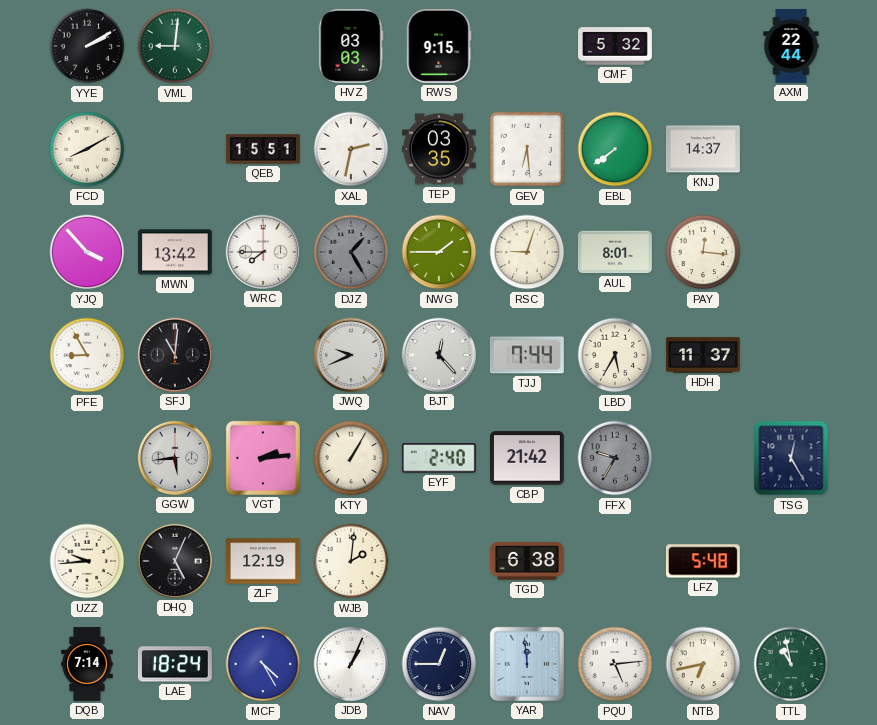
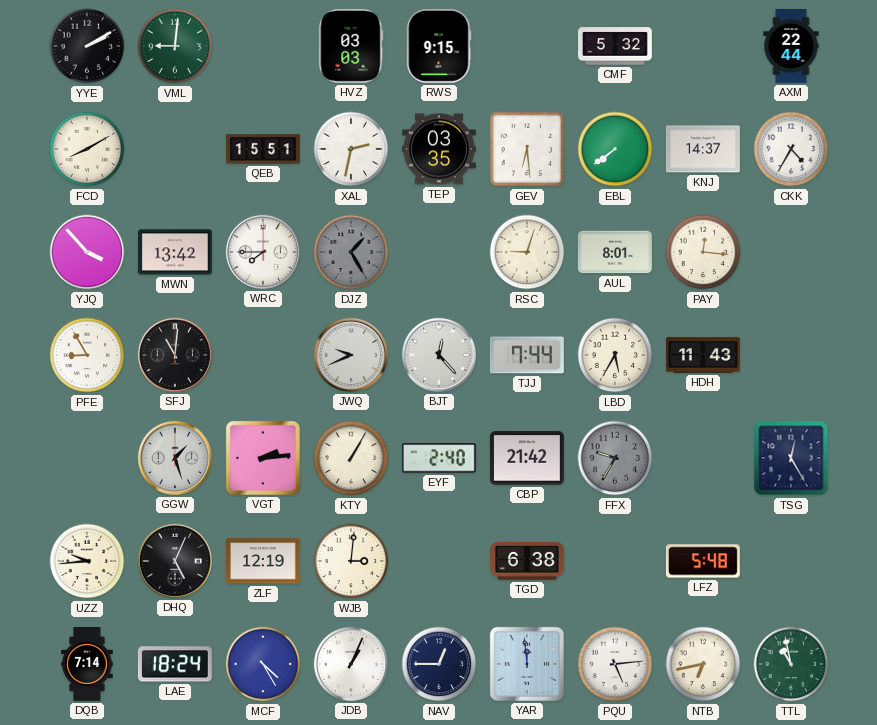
CKK: none -> 4:35 (791, 149)
NWG: 1:45 -> none (439, 252)
HDH: 11:37 -> 11:43 (703, 355)
GGW: 5:44 -> 1:27 (175, 458)
WJB: 2:01 -> 3:01 (351, 561)
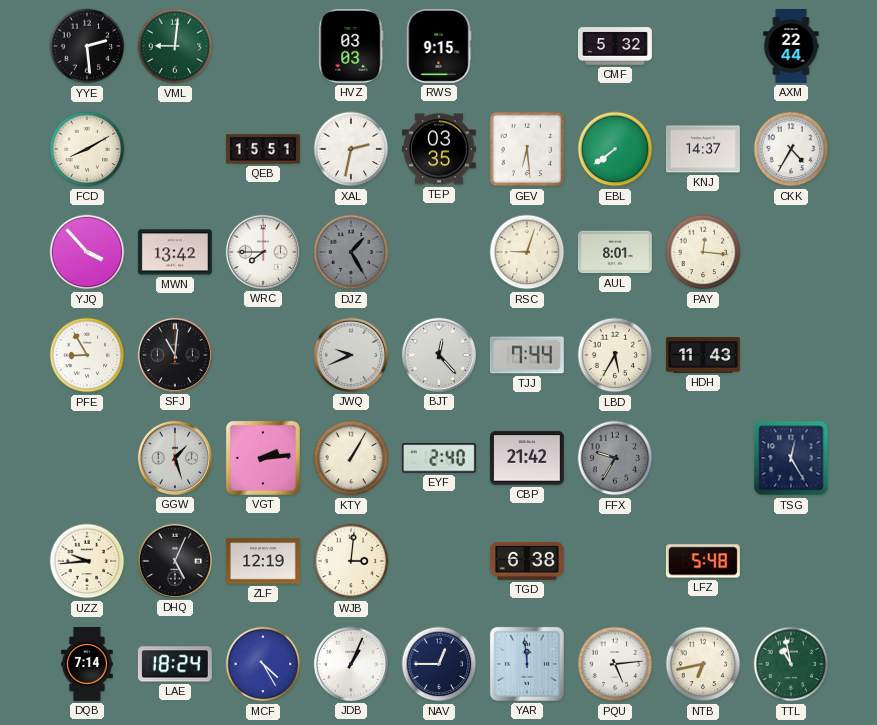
YYE: 2:10 -> 2:29 (87, 46)
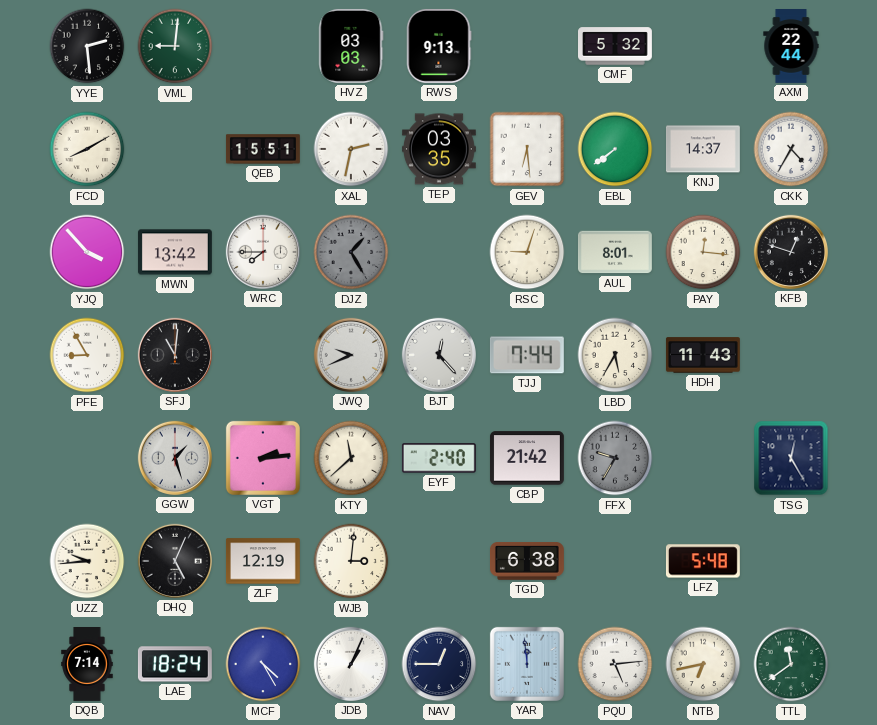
RWS: 9:15 -> 9:13 (439, 46)
KFB: none -> 12:48 (791, 252)
KTY: 1:05 -> 11:38 (351, 458)
TTL: 10:58 -> 11:39 (791, 664)
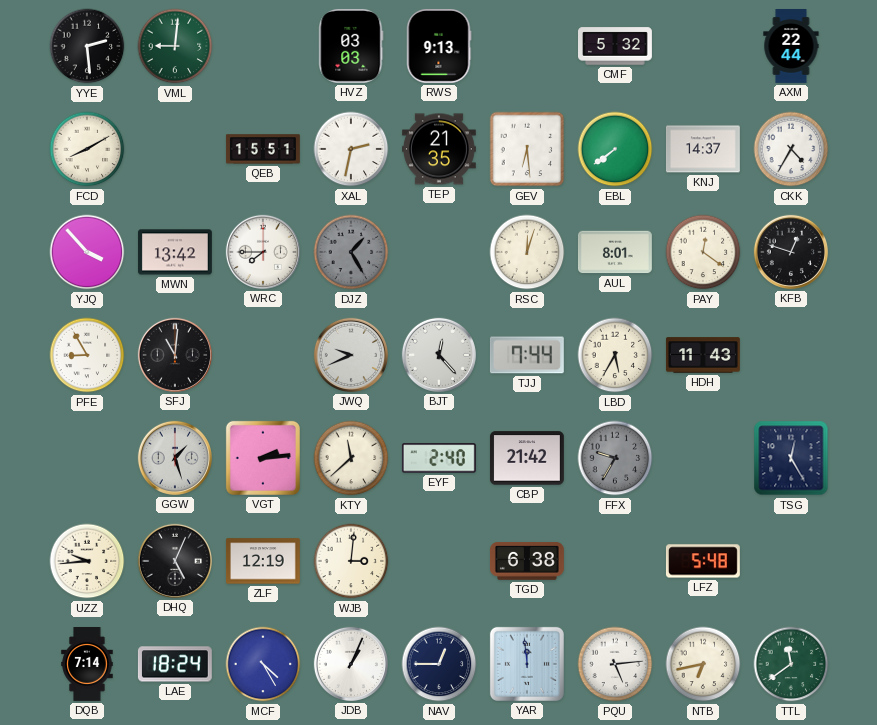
TEP: 03:35 -> 21:35 (439, 149)
RSC: 9:03 -> 12:03 (527, 252)
PAY: 12:16 -> 12:21 (703, 252)
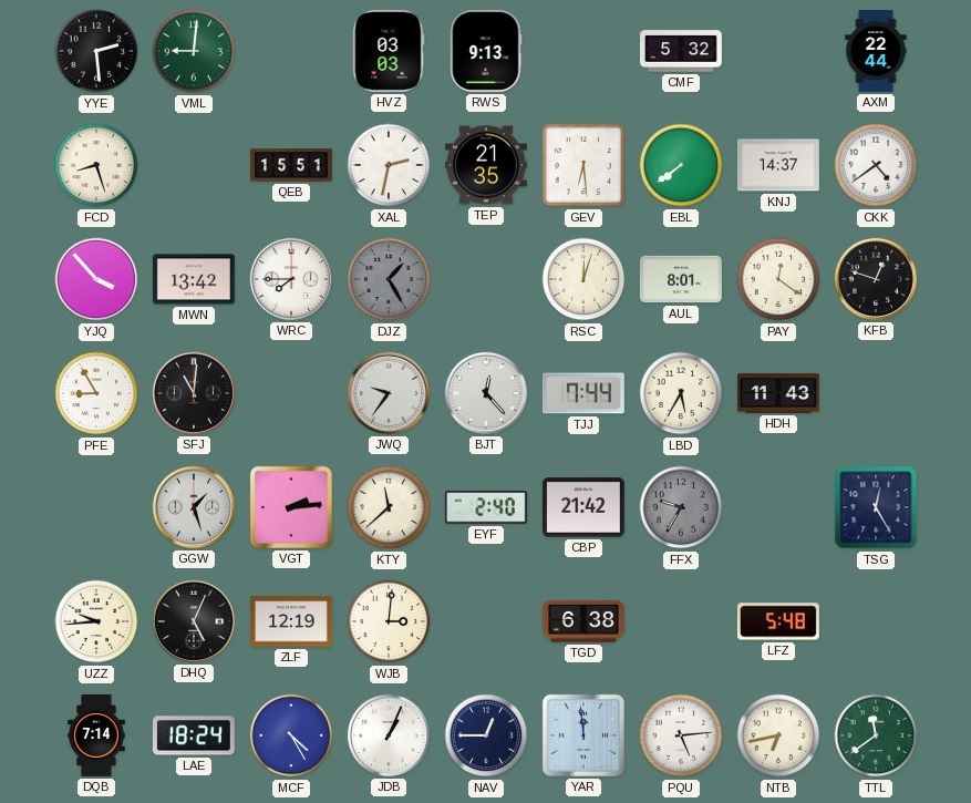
FCD: 8:10 -> 8:27 (96, 165)
CKK: 4:35 -> 4:39 (876, 165)
JWQ: 9:41 -> 9:36 (389, 393)
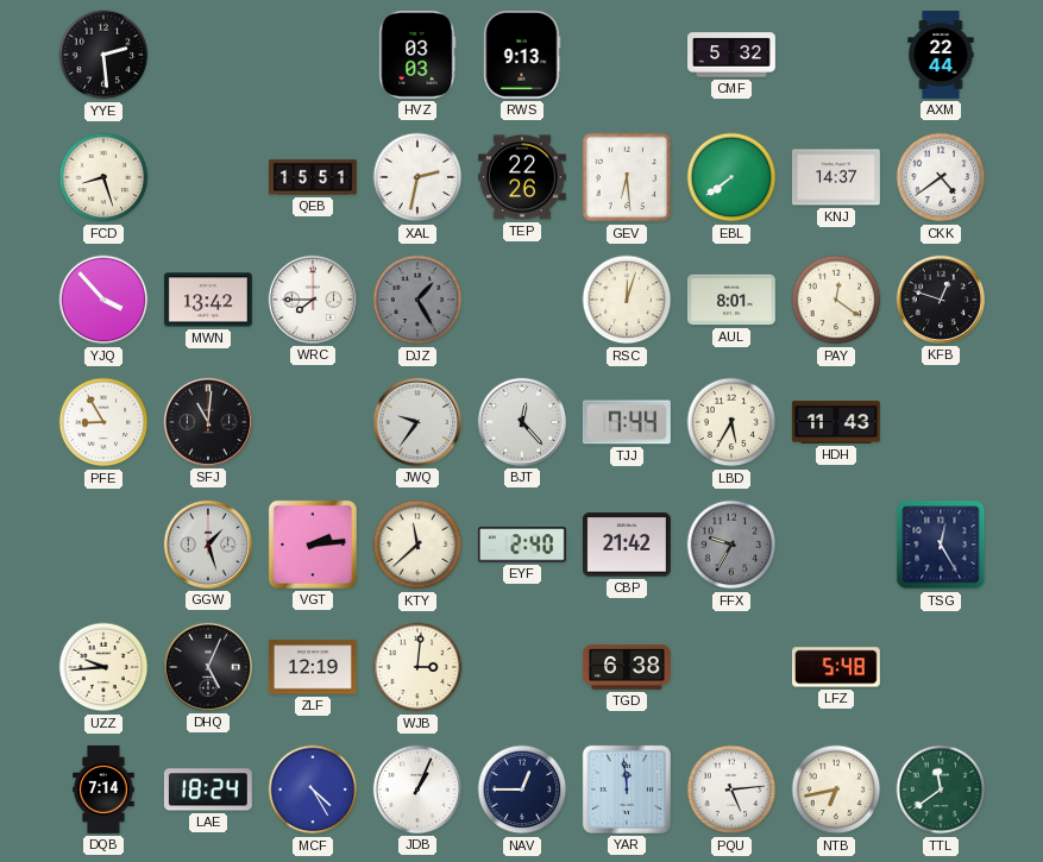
VML: 9:01 -> none (194, 51)
TEP: 21:35 -> 22:26 (522, 177)
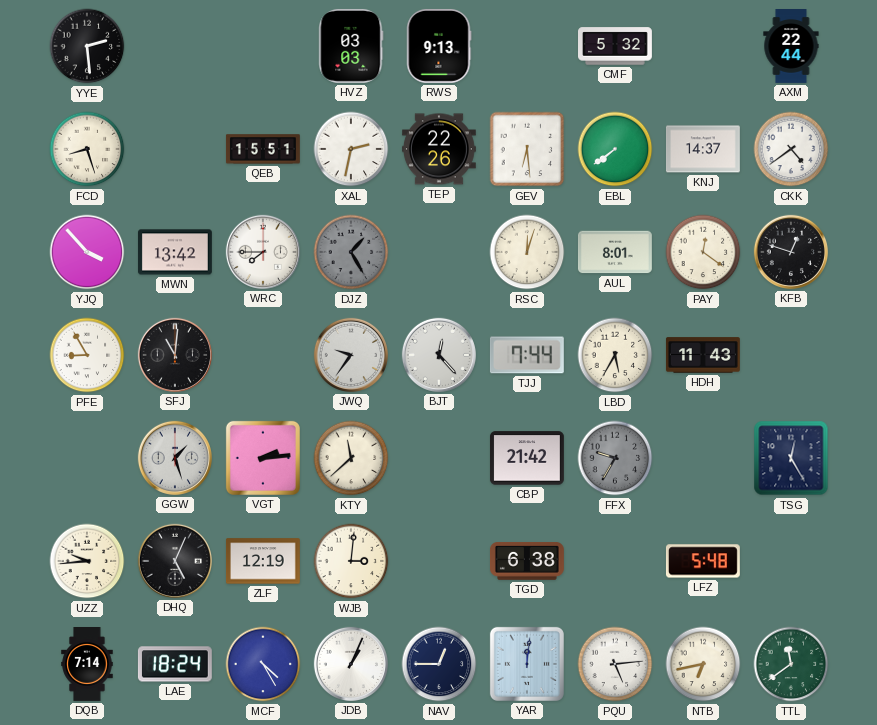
EYF: 2:40 -> none (522, 545)
YAR: 11:59 -> 12:01 (527, 664)
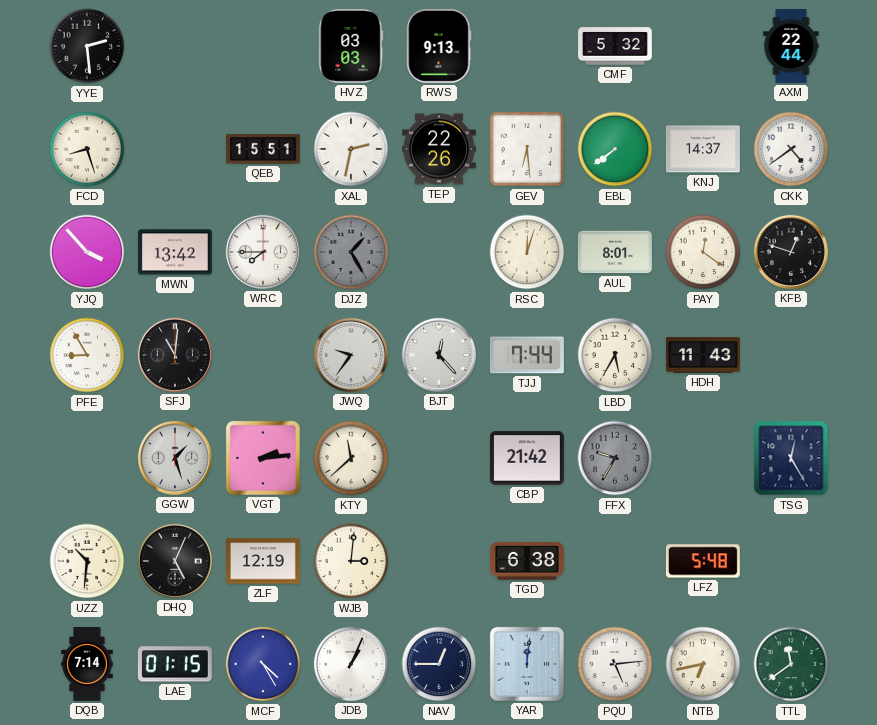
UZZ: 9:44 -> 10:31 (87, 561)
LAE: 18:24 -> 01:15 (175, 664)
